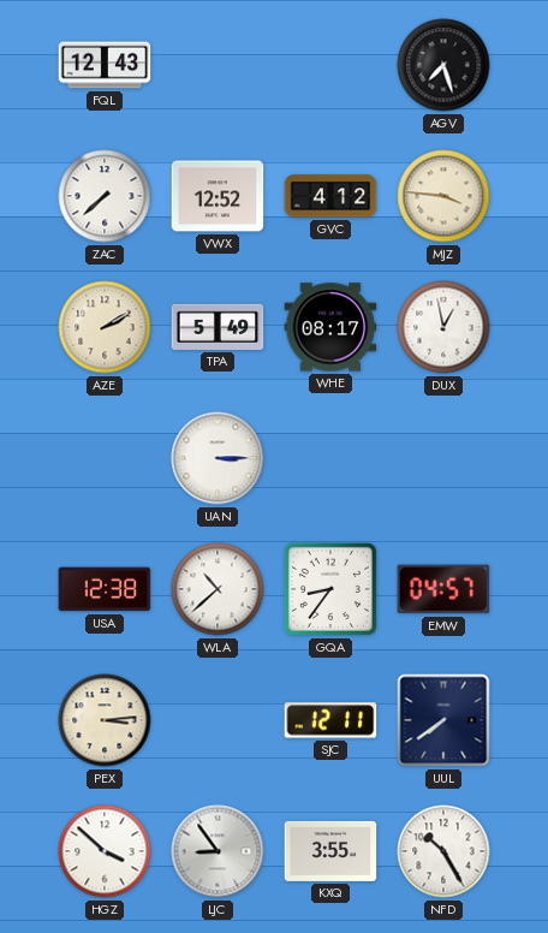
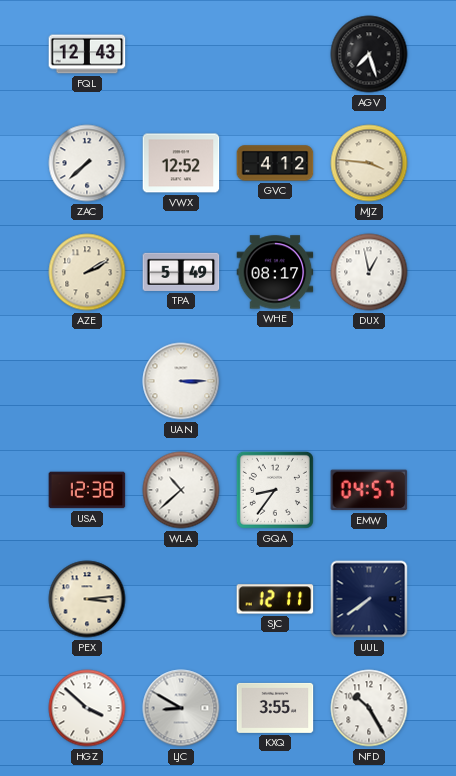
LJC: 8:54 -> 8:50 (181, 708)
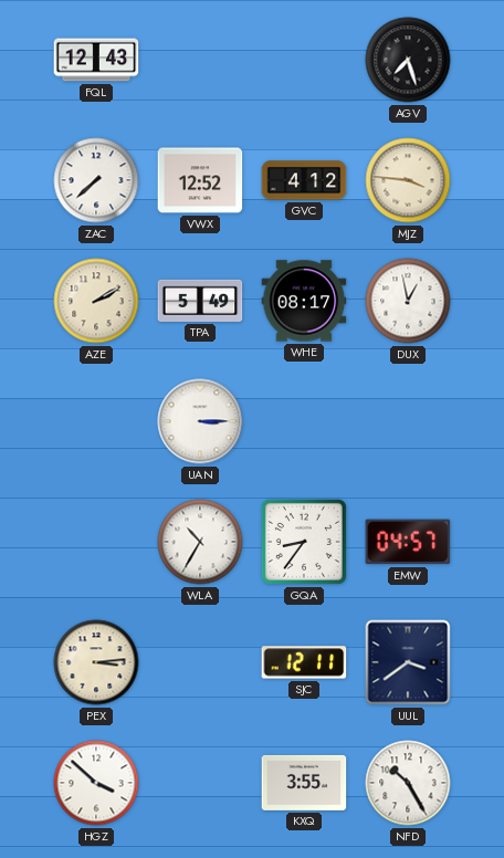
USA: 12:38 -> none (87, 490)
WLA: 10:38 -> 10:35 (200, 542)
UUL: 7:39 -> 3:39 (408, 662)
LJC: 8:50 -> none (181, 708)
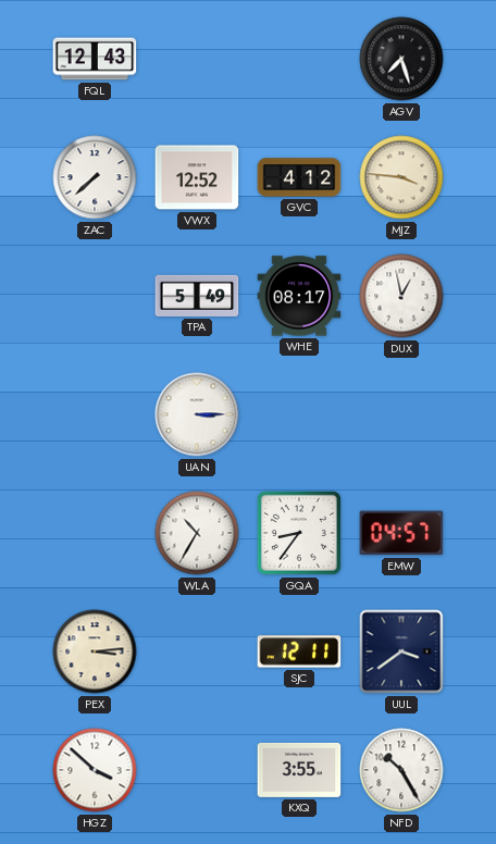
AZE: 2:10 -> none (96, 301)
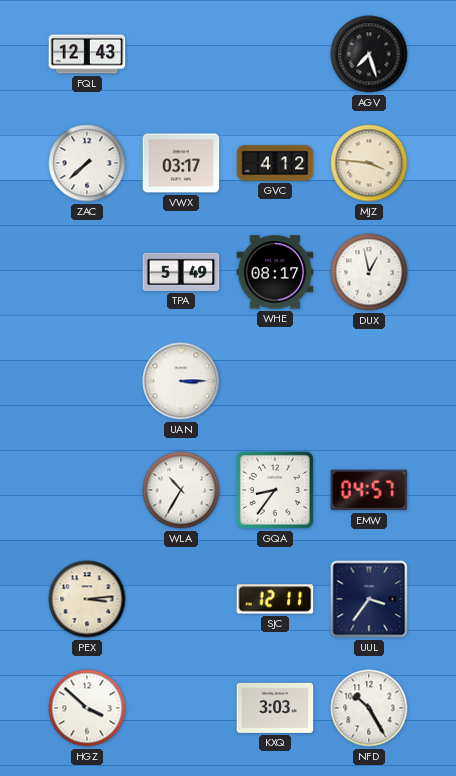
VWX: 12:52 -> 03:17 (181, 163)
UUL: 3:39 -> 3:36 (369, 599)
KXQ: 3:55 -> 3:03 (275, 708)
